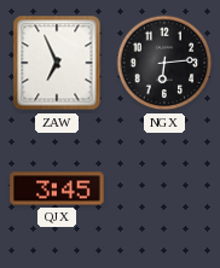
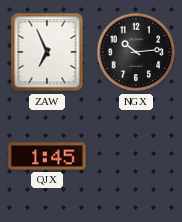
NGX: 6:14 -> 10:14 (136, 52)
QJX: 3:45 -> 1:45 (47, 156)
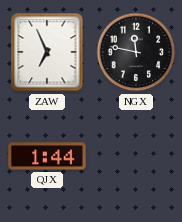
NGX: 10:14 -> 11:47 (136, 52)
QJX: 1:45 -> 1:44 (47, 156)
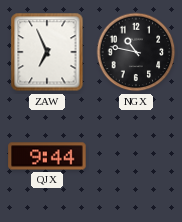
NGX: 11:47 -> 10:47 (136, 52)
QJX: 1:44 -> 9:44 (47, 156)
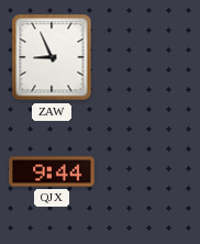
ZAW: 6:56 -> 8:56 (52, 57)
NGX: 10:47 -> none (136, 52)
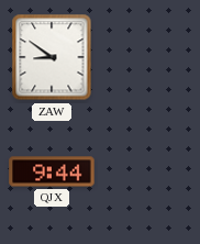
ZAW: 8:56 -> 8:51 (52, 57)
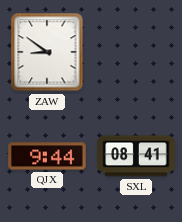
SXL: none -> 08:41 (136, 156)
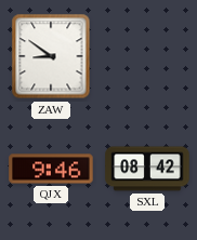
QJX: 9:44 -> 9:46 (51, 169)
SXL: 08:41 -> 08:42 (147, 169)
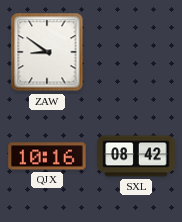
QJX: 9:46 -> 10:16 (47, 156)
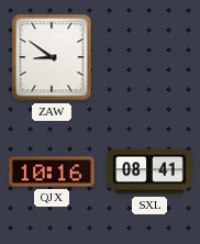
SXL: 08:42 -> 08:41 (149, 171)
